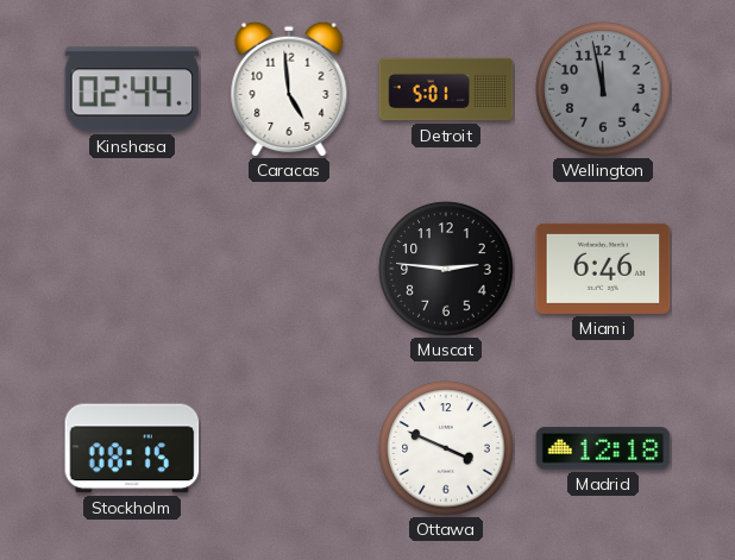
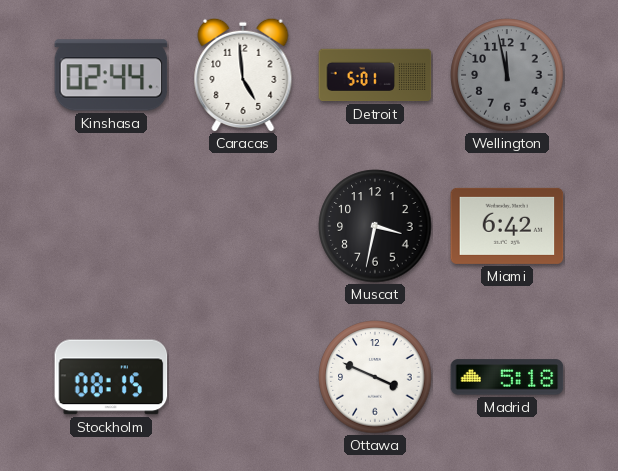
Muscat: 2:46 -> 3:32 (375, 226)
Miami: 6:46 -> 6:42 (507, 226)
Madrid: 12:18 -> 5:18 (507, 377)
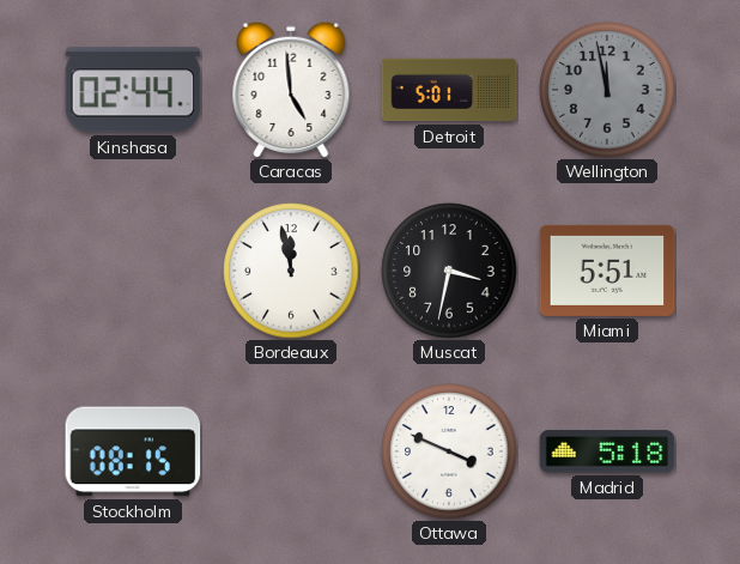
Bordeaux: none -> 11:58 (291, 271)
Miami: 6:42 -> 5:51 (607, 271)
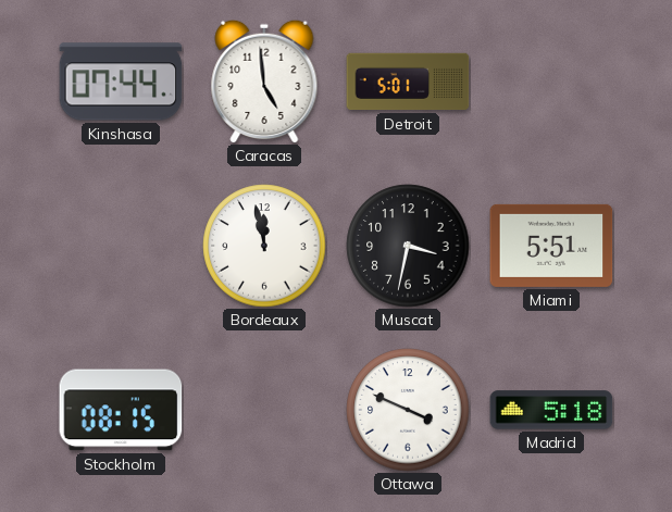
Kinshasa: 02:44 -> 07:44 (121, 82)
Wellington: 11:58 -> none (607, 90)
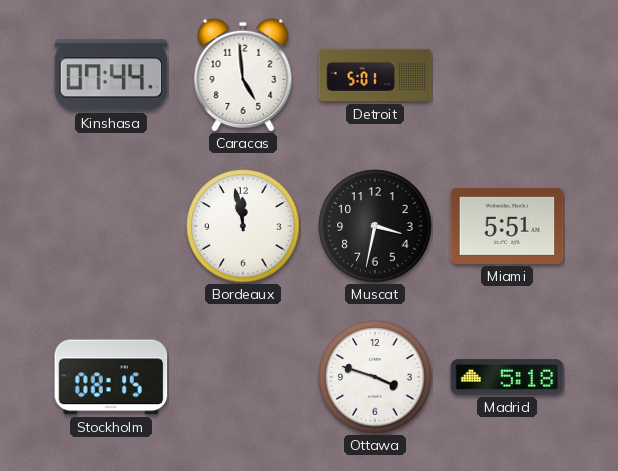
Ottawa: 3:49 -> 3:48 (375, 377)
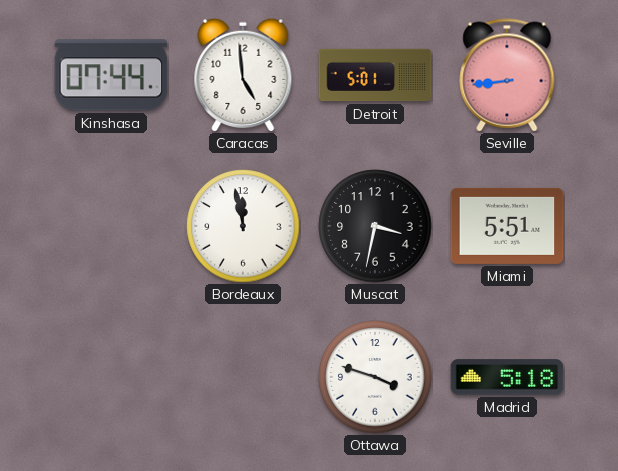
Seville: none -> 8:44 (507, 75)
Stockholm: 08:15 -> none (111, 377)
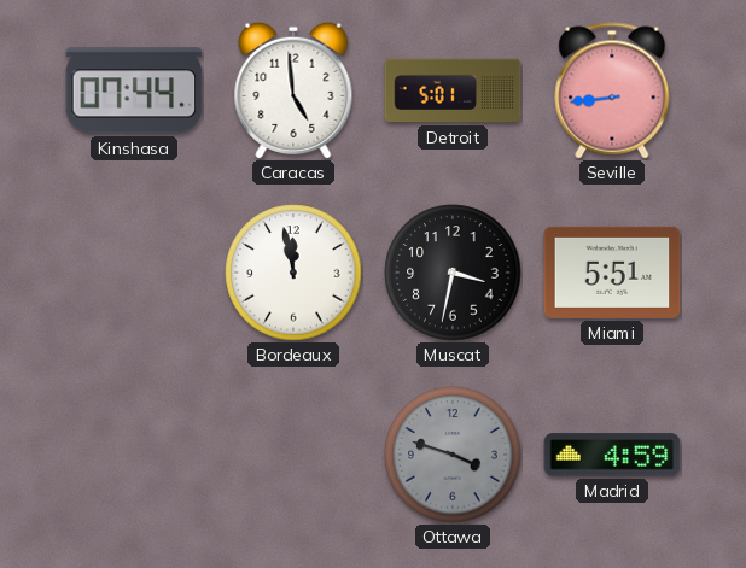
Ottawa dial: white -> grey (453, 455)
Madrid: 5:18 -> 4:59 (612, 455)
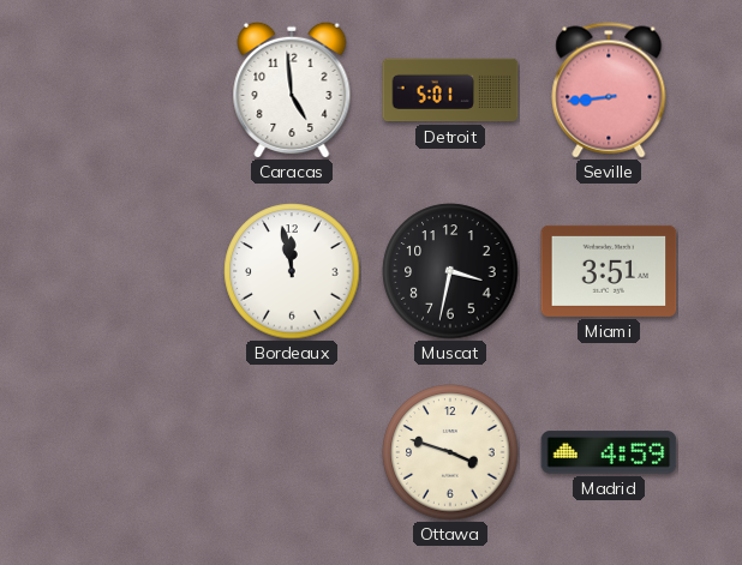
Kinshasa: 07:44 -> none (134, 90)
Miami: 5:51 -> 3:51 (609, 271)
Ottawa dial: grey -> cream (450, 452)
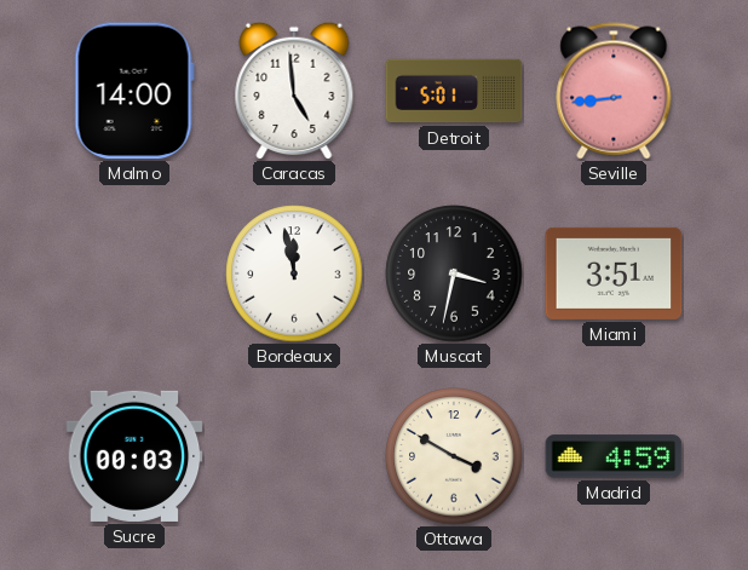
Malmo: none -> 14:00 (134, 91)
Sucre: none -> 00:03 (134, 456)
Ottawa: 3:48 -> 3:50 (454, 456)
